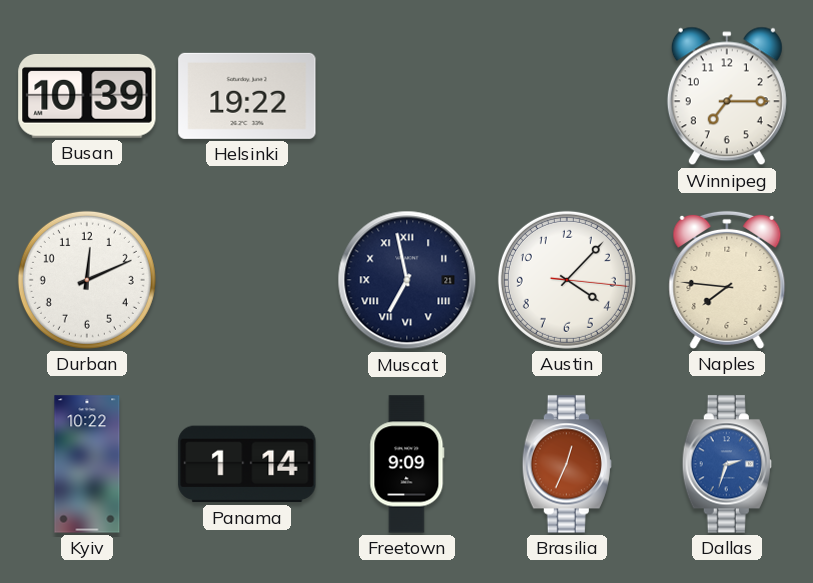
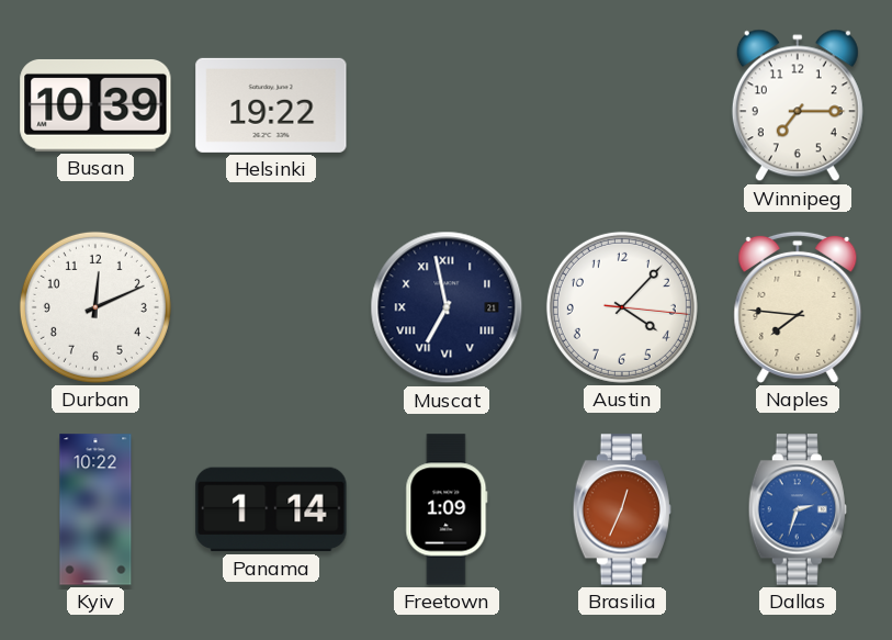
Freetown: 9:09 -> 1:09 (447, 509)
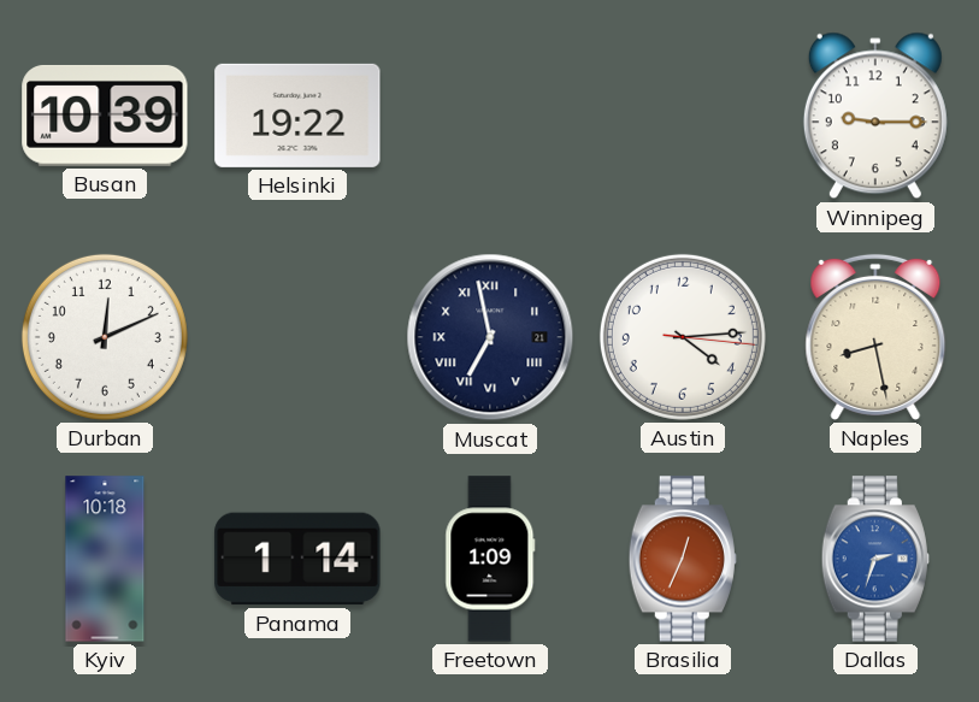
Winnipeg: 7:15 -> 9:15 (875, 116)
Austin: 4:07 -> 4:14 (683, 337)
Naples: 7:46 -> 8:28 (875, 337)
Kyiv: 10:22 -> 10:18 (105, 559)
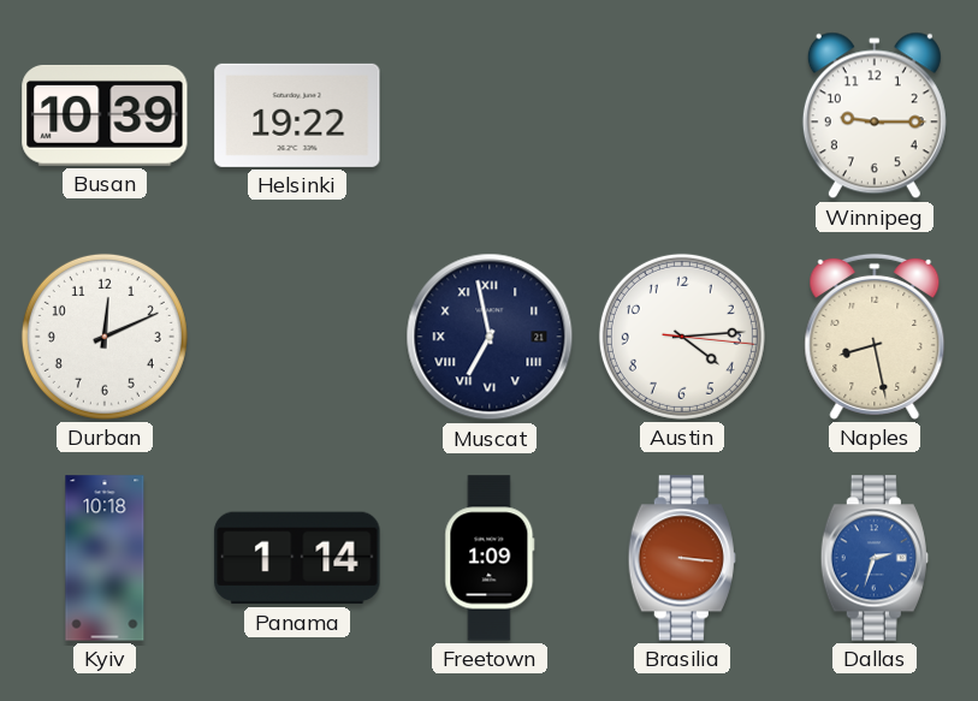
Brasilia: 12:34 -> 3:16 (682, 558)
